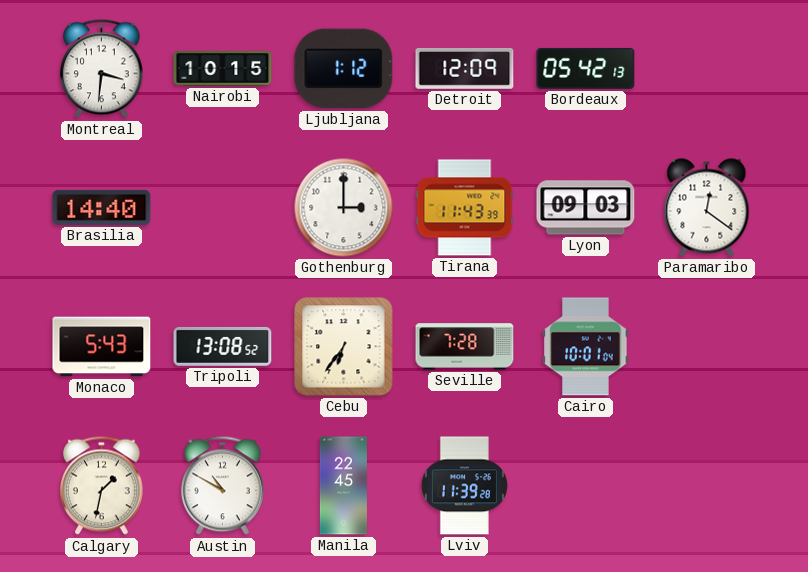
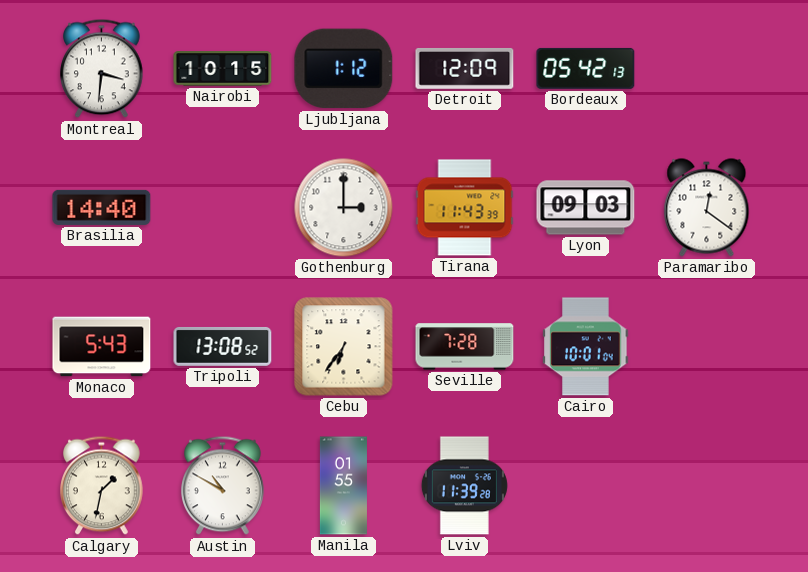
Manila: 22:45 -> 01:55 (343, 486)
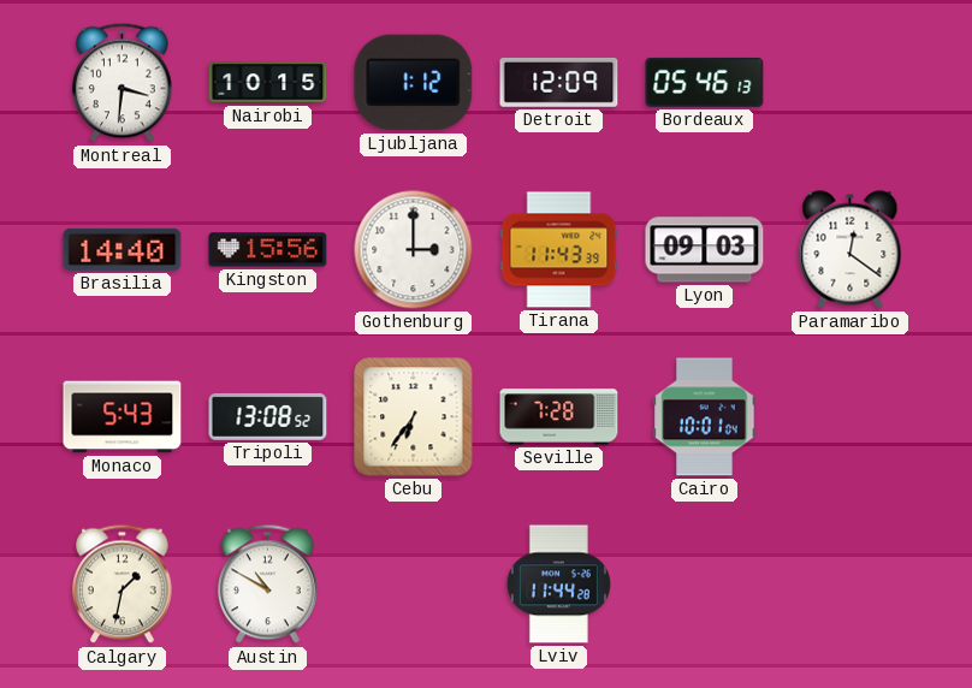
Bordeaux: 05:42 -> 05:46 (705, 82)
Kingston: none -> 15:56 (268, 250)
Manila: 01:55 -> none (343, 486)
Lviv: 11:39 -> 11:44 (558, 585)
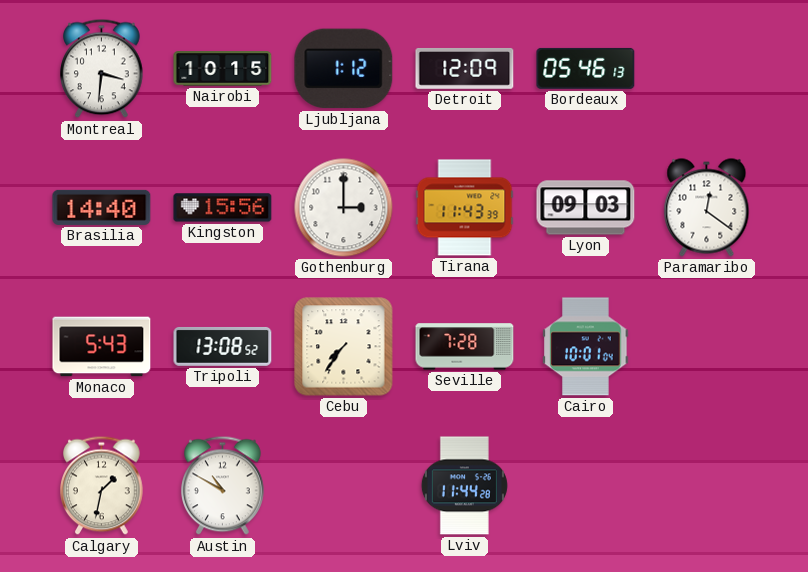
Cebu: 6:36 -> 7:36 (344, 347)
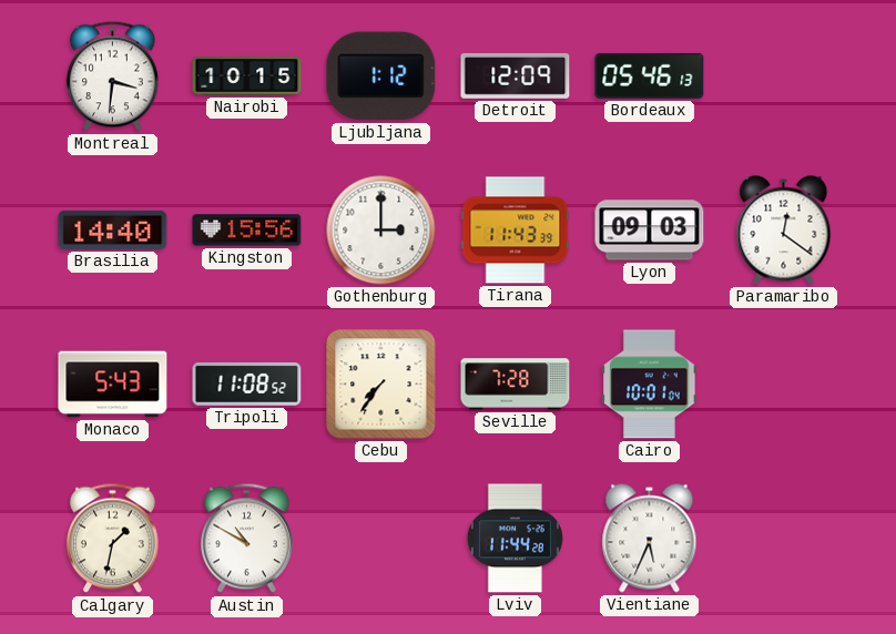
Tripoli: 13:08 -> 11:08 (247, 384)
Vientiane: none -> 5:34 (650, 539)
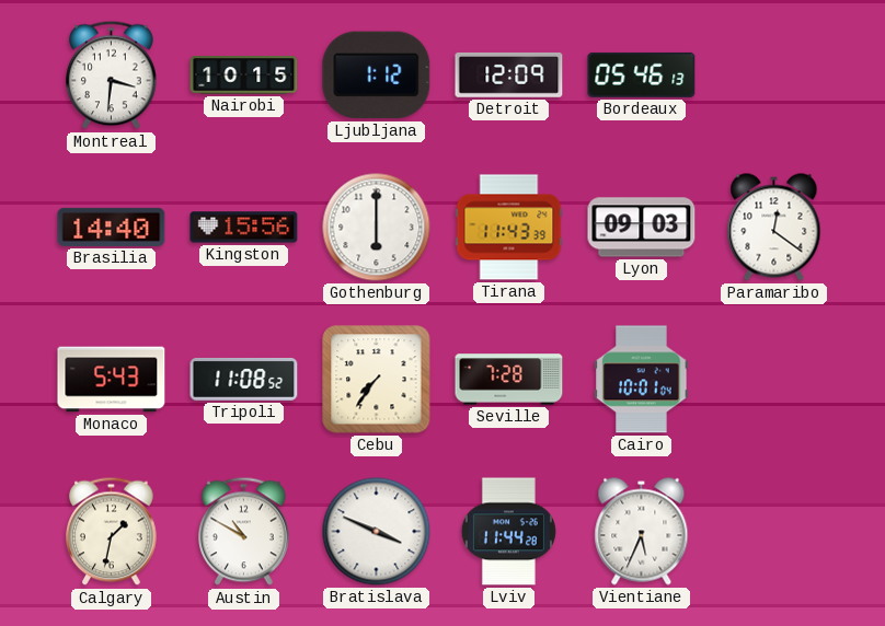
Gothenburg: 3:00 -> 6:00 (377, 228)
Bratislava: none -> 3:49 (377, 532)
